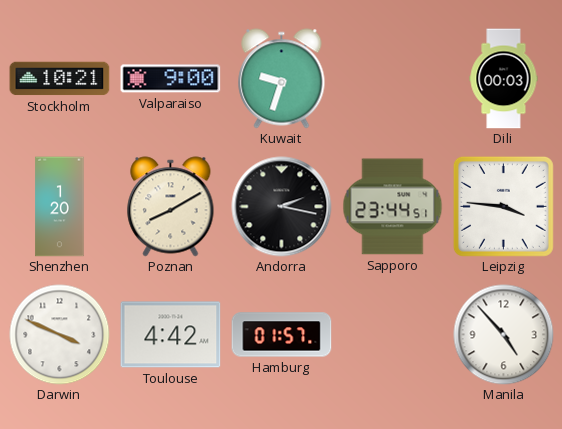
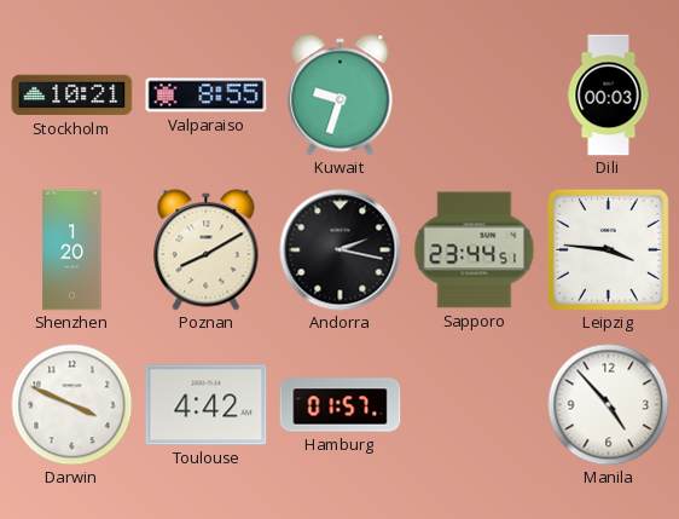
Valparaiso: 9:00 -> 8:55 (207, 96)
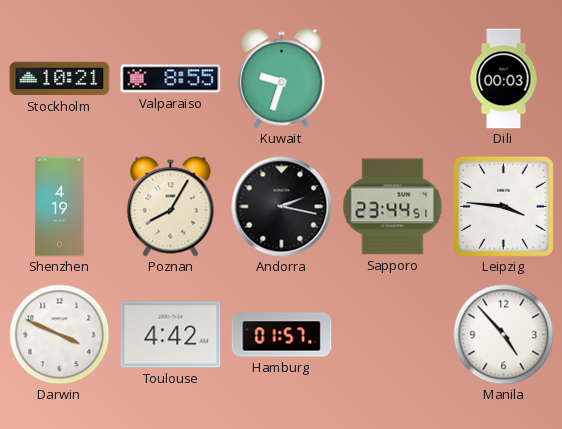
Shenzhen: 1:20 -> 4:19 (60, 207)
Poznan: 8:10 -> 8:05 (171, 207)
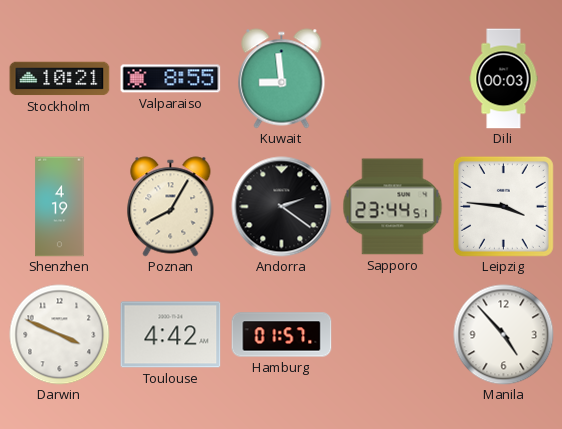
Kuwait: 9:33 -> 8:59 (282, 79)
Andorra: 2:17 -> 2:21 (282, 207)
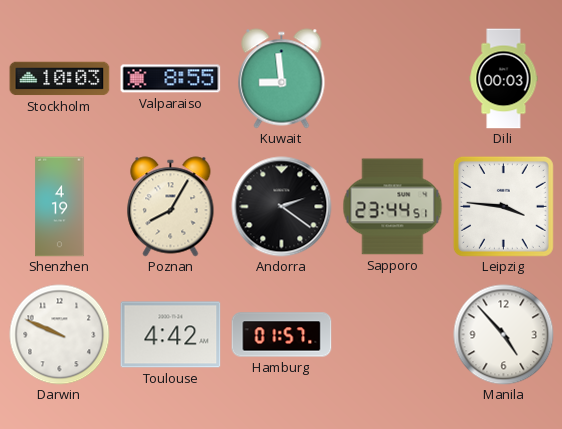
Stockholm: 10:21 -> 10:03 (60, 79)
Darwin: 3:49 -> 9:49 (60, 335)
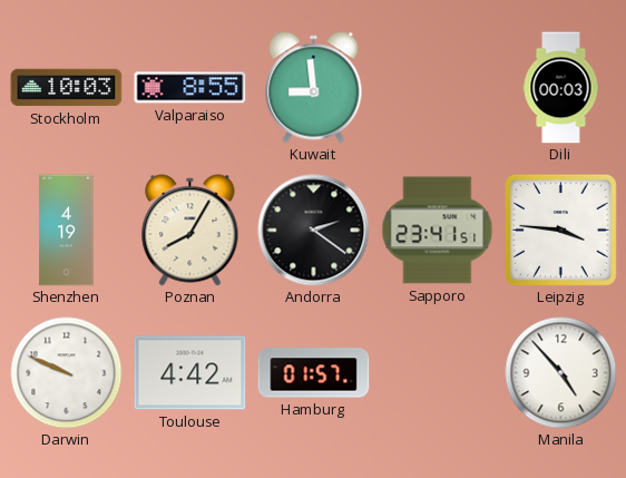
Sapporo: 23:44 -> 23:41 (438, 231)
